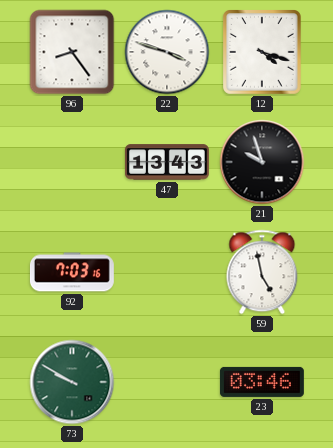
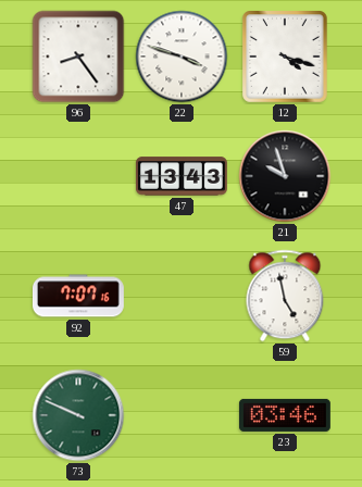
92: 7:03 -> 7:07 (78, 296)
73: 9:50 -> 9:49 (78, 415)
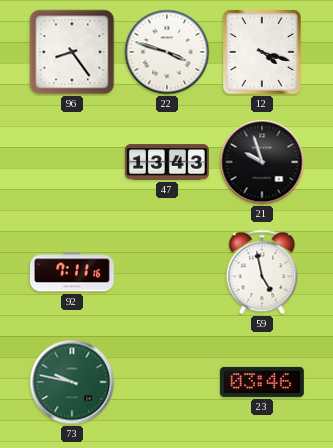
92: 7:07 -> 7:11 (72, 272)
73: 9:49 -> 9:47 (72, 382)
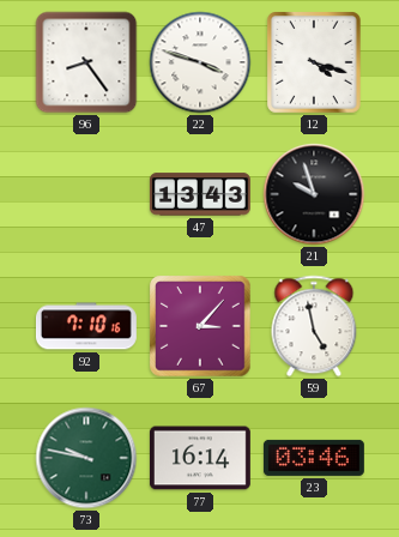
92: 7:11 -> 7:10 (86, 326)
67: none -> 3:07 (200, 326)
77: none -> 16:14 (200, 458)
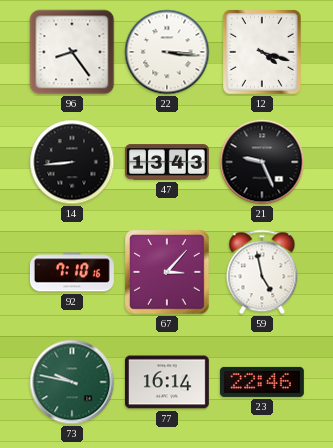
22: 3:48 -> 3:16 (167, 52)
14: none -> 8:44 (72, 162)
21: 9:57 -> 9:26 (262, 162)
23: 03:46 -> 22:46 (262, 382)
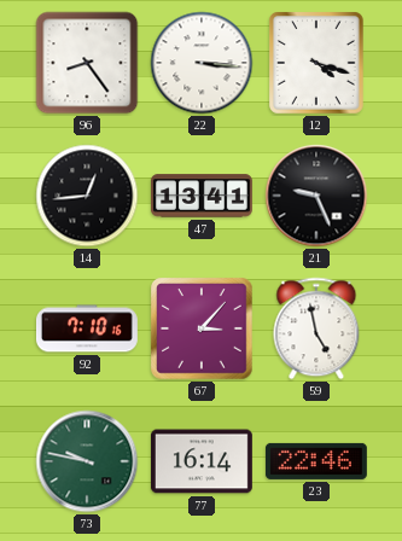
14: 8:44 -> 12:44 (87, 196)
47: 13:43 -> 13:41 (202, 196)
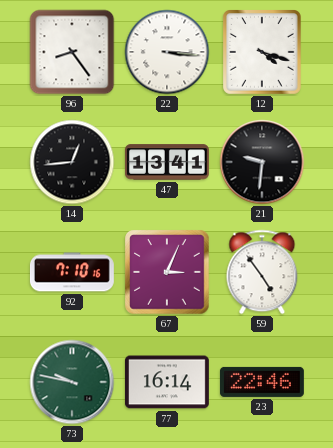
21: 9:26 -> 9:31 (262, 162)
67: 3:07 -> 3:04 (167, 272)
59: 4:58 -> 4:54 (262, 272)
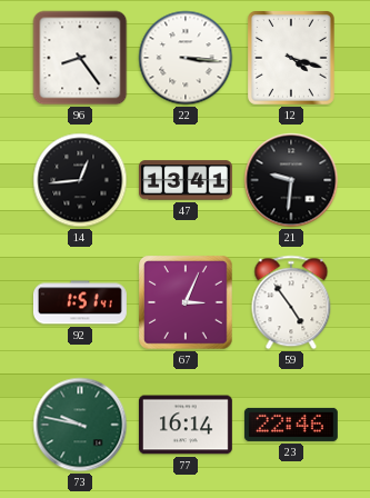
92: 7:10 -> 1:51 (80, 302)
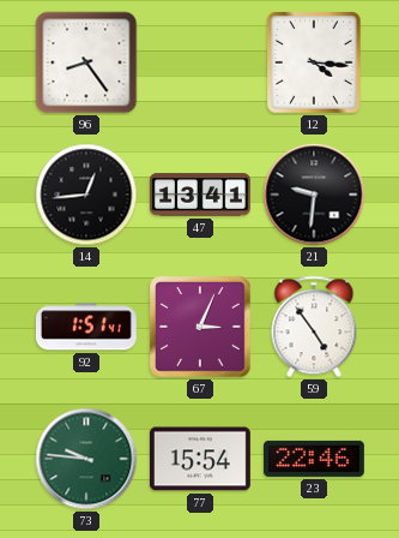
22: 3:16 -> none (186, 58)
12: 4:18 -> 4:16 (315, 64)
73: 9:47 -> 9:46 (86, 459)
77: 16:14 -> 15:54 (200, 459)
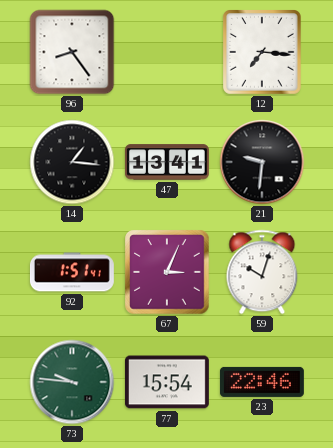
12: 4:16 -> 7:16 (263, 53)
14: 12:44 -> 1:16 (72, 162)
59: 4:54 -> 10:03 (262, 272)
